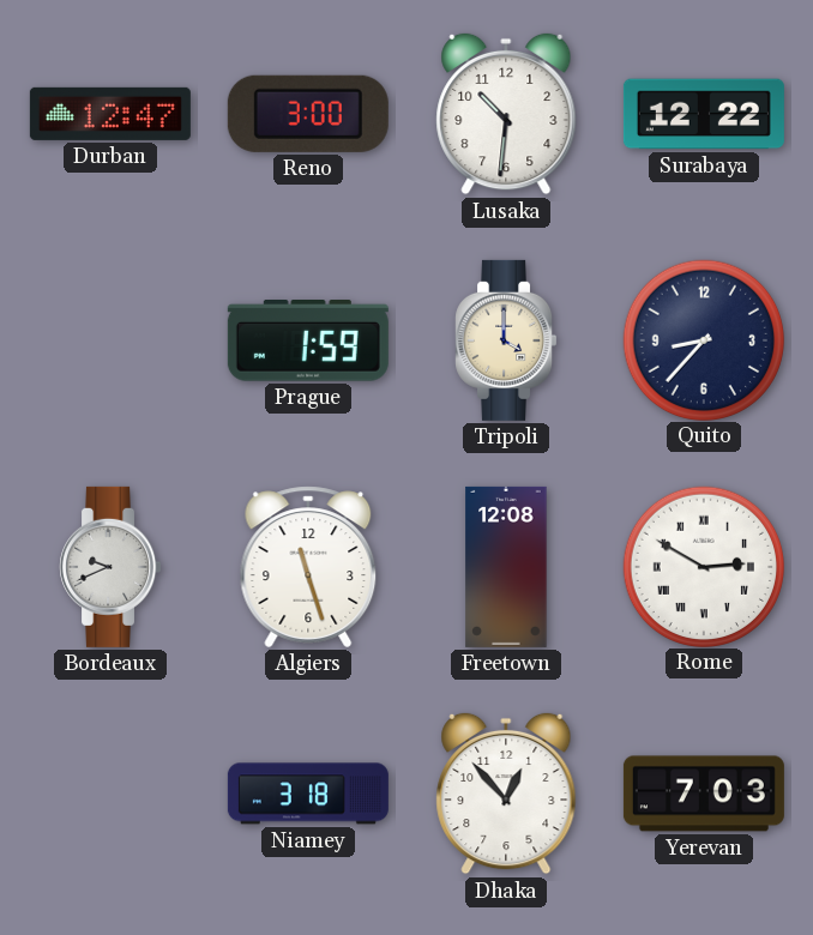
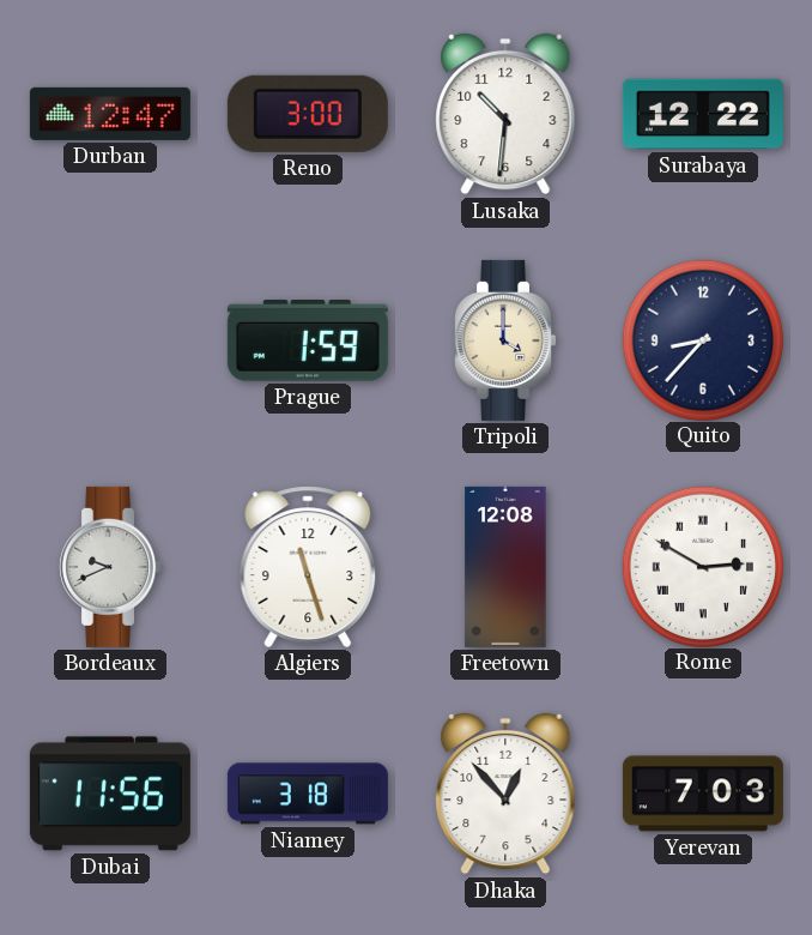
Dubai: none -> 11:56 (110, 794)
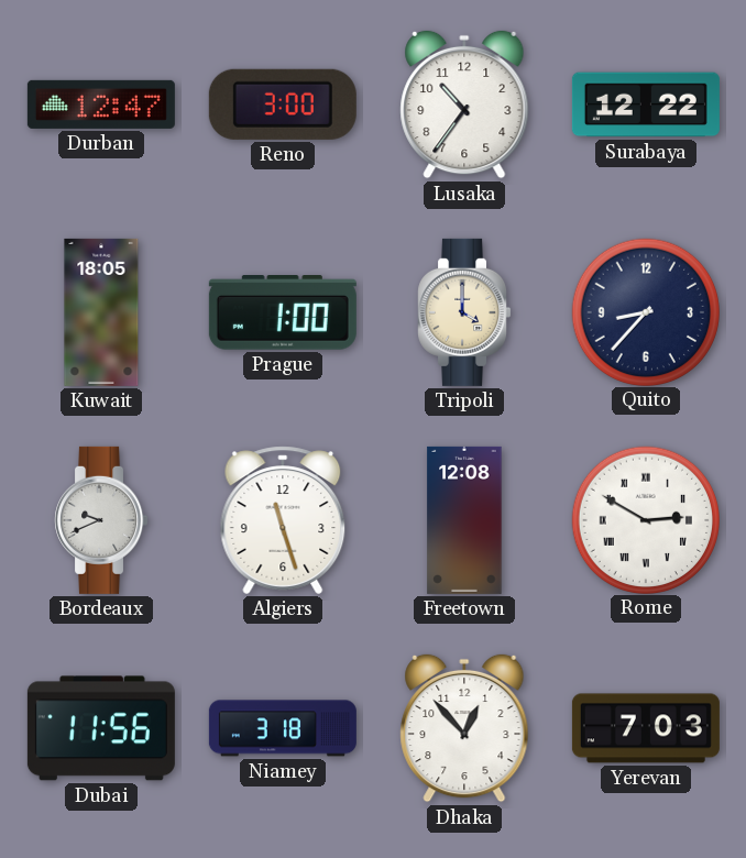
Lusaka: 10:31 -> 10:36 (464, 105)
Kuwait: none -> 18:05 (101, 312)
Prague: 1:59 -> 1:00 (283, 313)
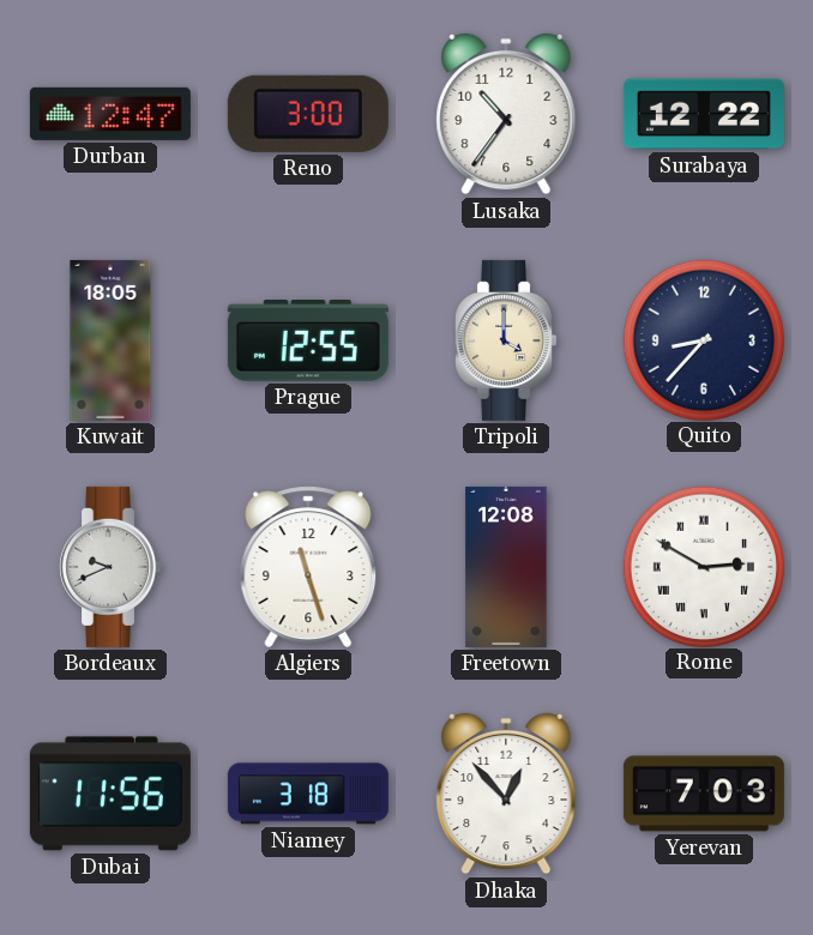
Prague: 1:00 -> 12:55 (308, 342)
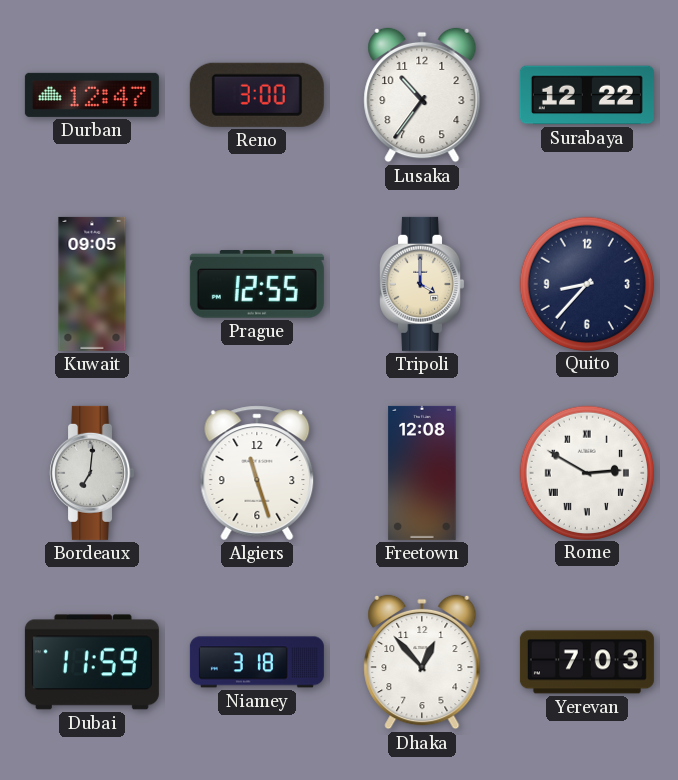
Kuwait: 18:05 -> 09:05 (92, 284)
Bordeaux: 9:41 -> 7:01 (92, 473)
Dubai: 11:56 -> 11:59 (92, 662)
